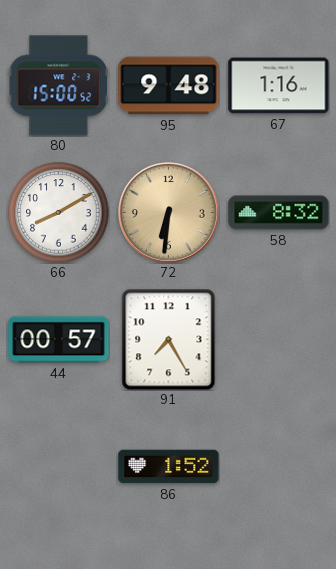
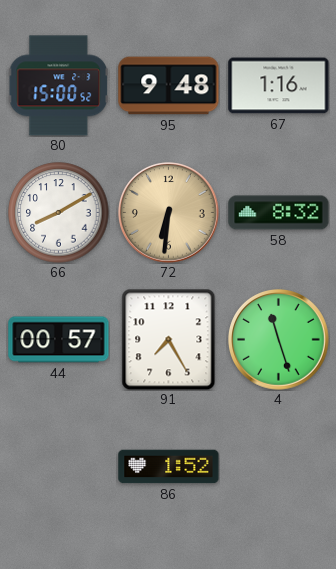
4: none -> 11:27 (279, 340)
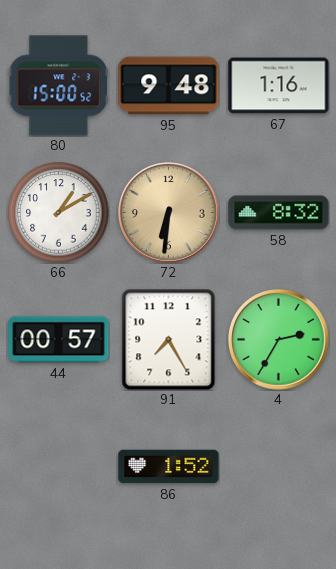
66: 8:10 -> 1:10 (59, 213)
4: 11:27 -> 2:35 (279, 340)
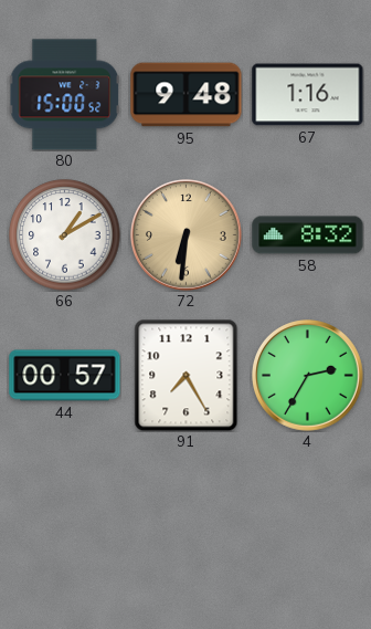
86: 1:52 -> none (169, 467)
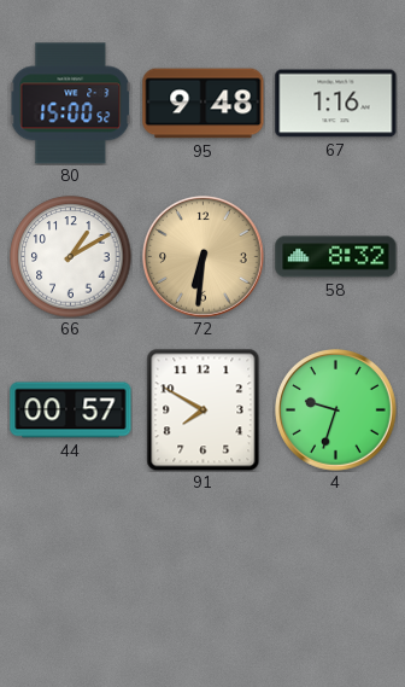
91: 7:25 -> 7:50 (204, 409)
4: 2:35 -> 9:33 (336, 411)
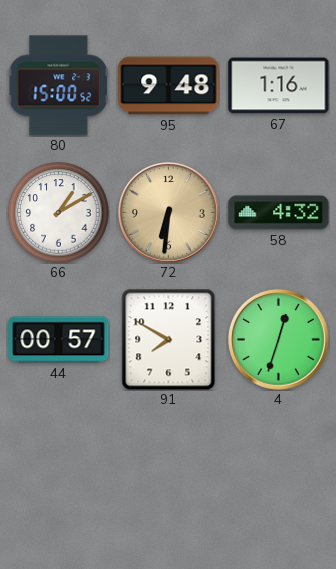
58: 8:32 -> 4:32 (279, 213)
4: 9:33 -> 12:33 (279, 340)
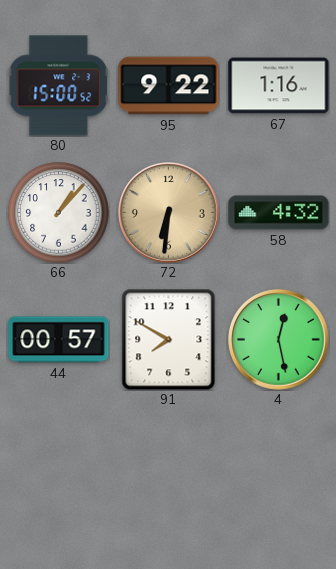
95: 9:48 -> 9:22 (169, 86)
66: 1:10 -> 1:07 (59, 213)
4: 12:33 -> 12:28 (279, 340)
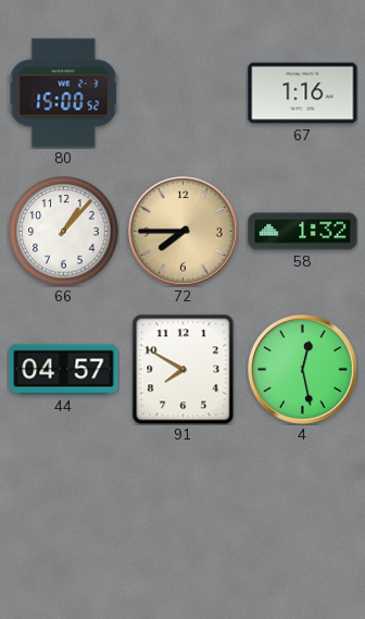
95: 9:22 -> none (169, 86)
72: 6:31 -> 7:45 (184, 232)
58: 4:32 -> 1:32 (303, 232)
44: 00:57 -> 04:57 (64, 370)
